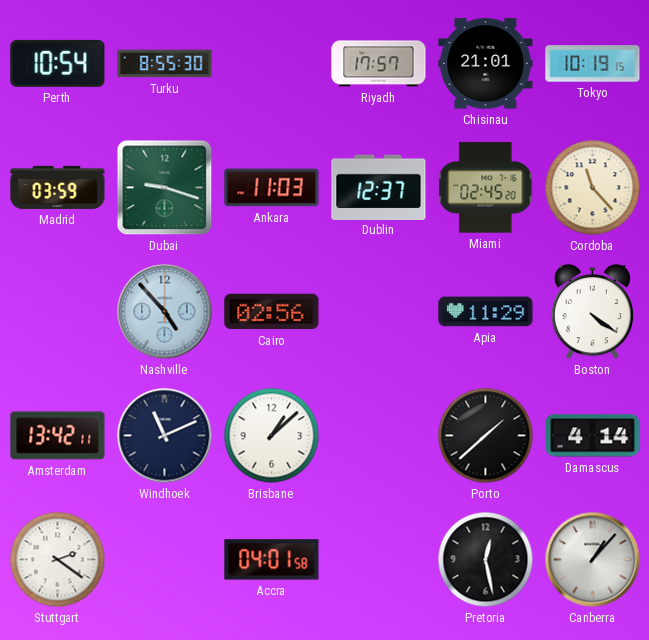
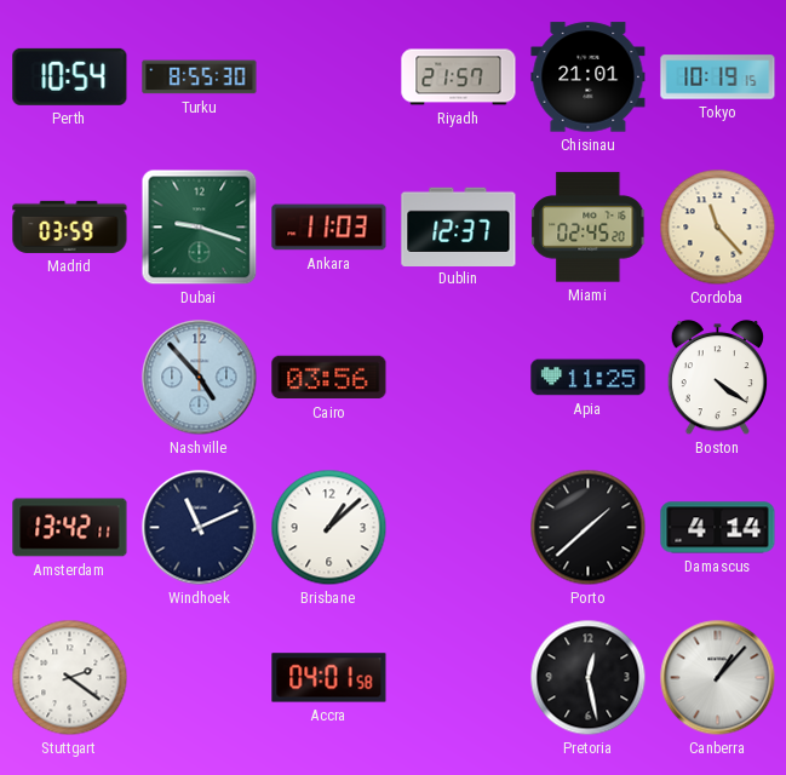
Riyadh: 17:57 -> 21:57 (459, 77)
Cairo: 02:56 -> 03:56 (329, 378)
Apia: 11:29 -> 11:25 (589, 378)
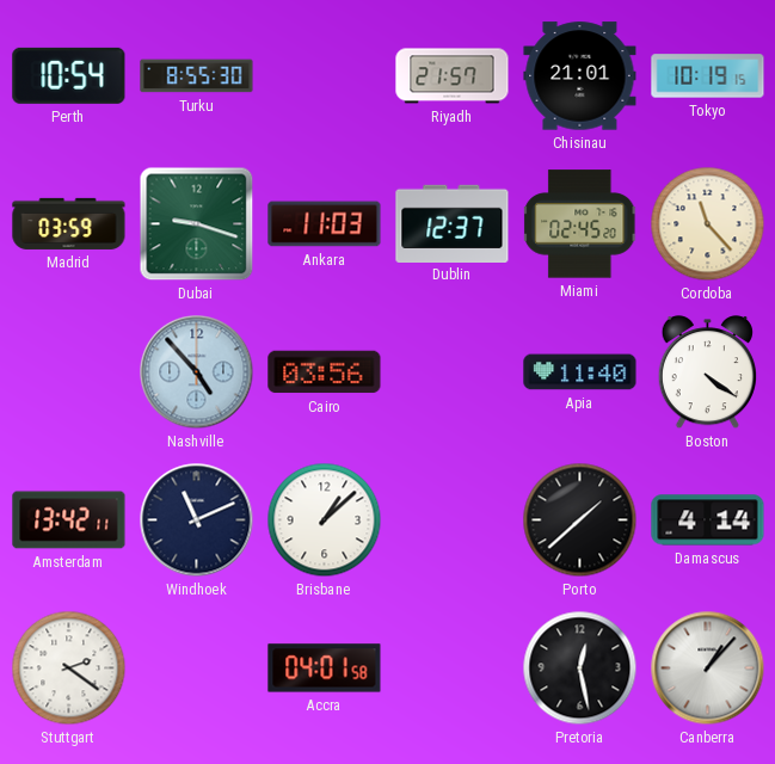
Apia: 11:25 -> 11:40 (580, 372)
